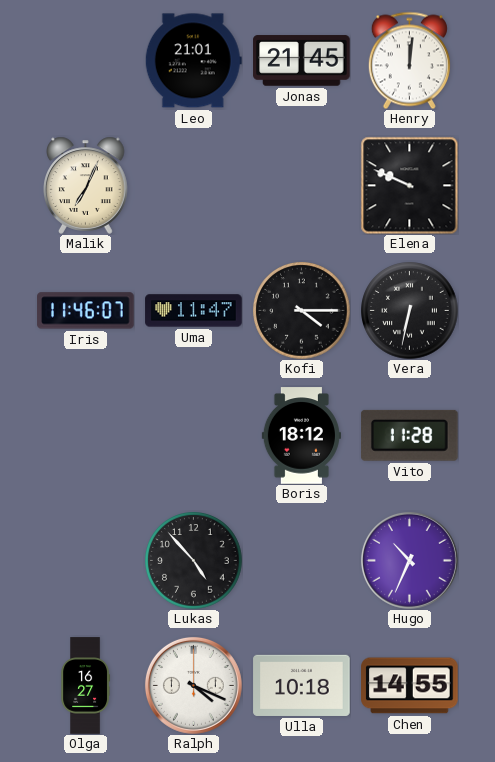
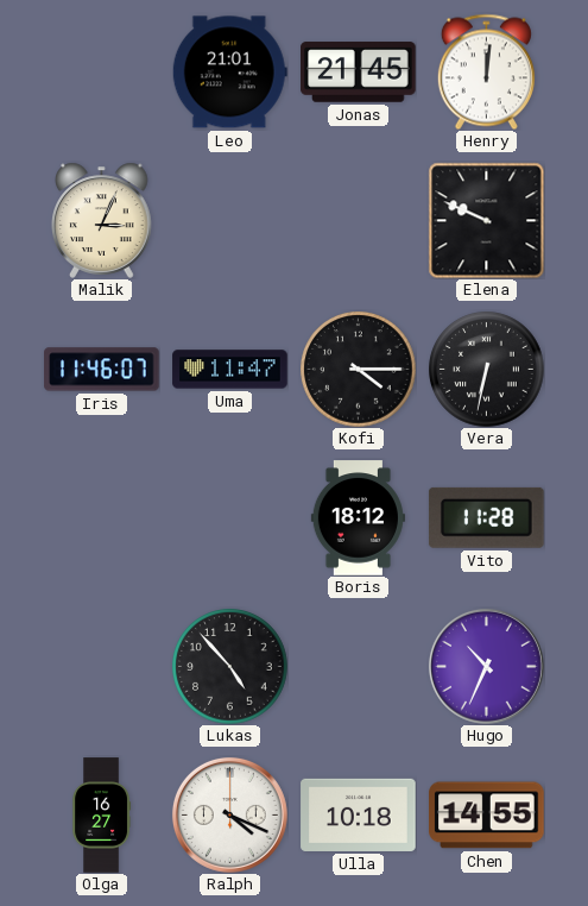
Malik: 7:04 -> 3:04 (102, 220)
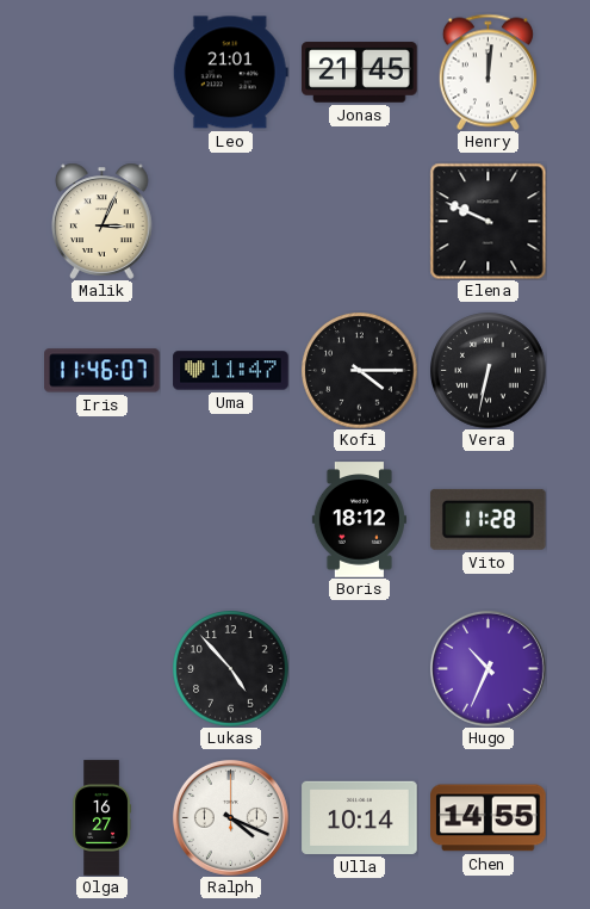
Ulla: 10:18 -> 10:14 (360, 817)
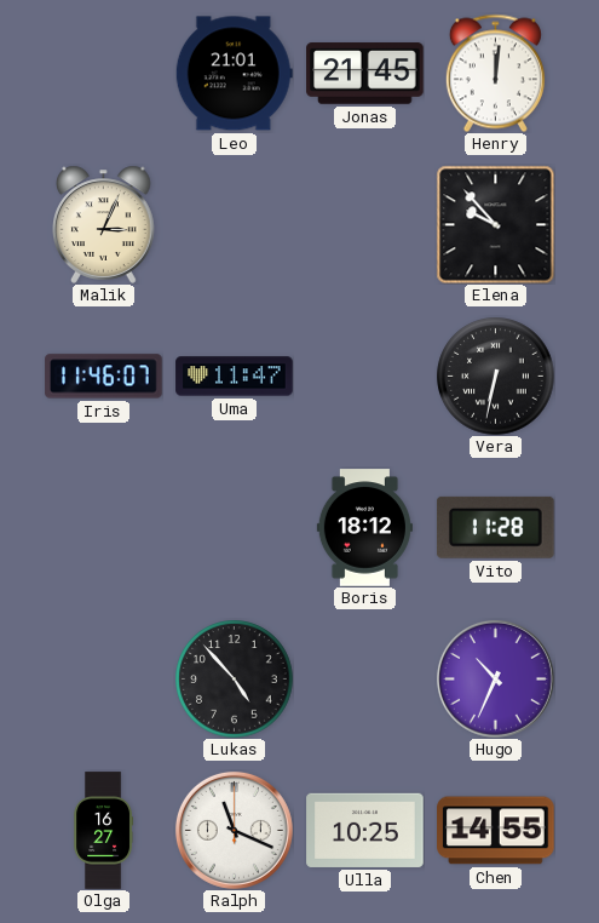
Elena: 9:49 -> 9:53 (495, 224)
Kofi: 4:15 -> none (360, 371)
Ralph: 4:19 -> 11:19 (234, 830)
Ulla: 10:14 -> 10:25 (365, 830)
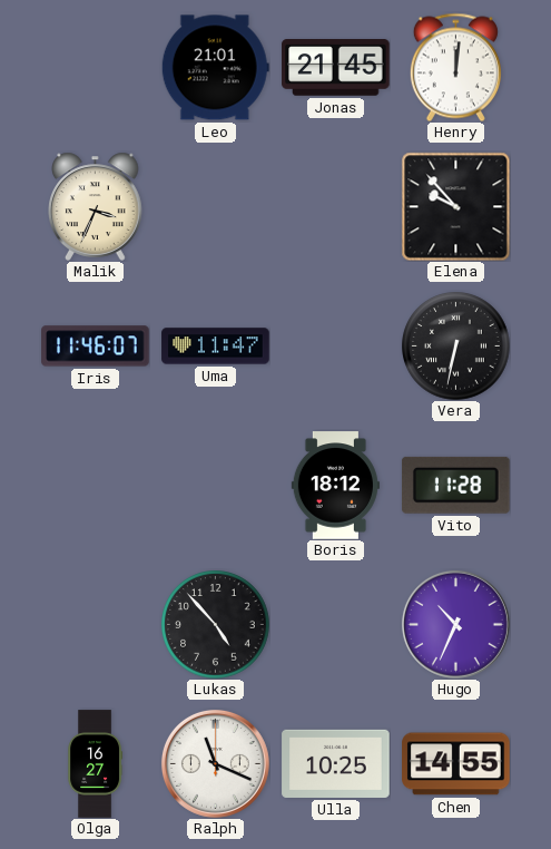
Malik: 3:04 -> 3:34 (96, 206)
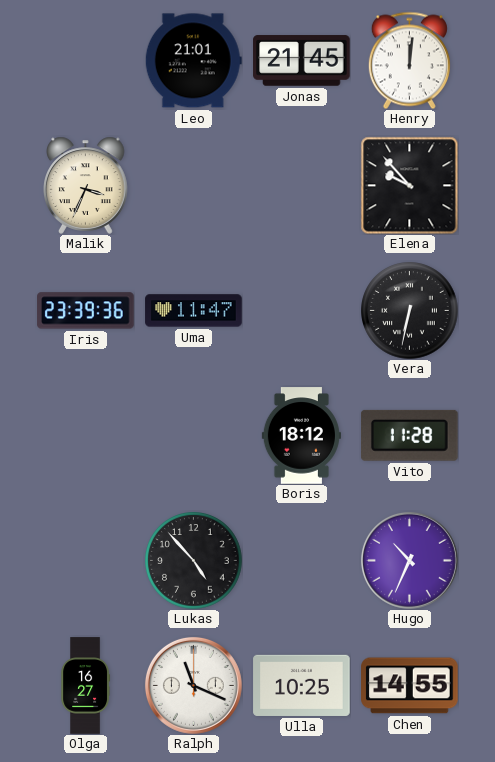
Iris: 11:46 -> 23:39 (86, 311)
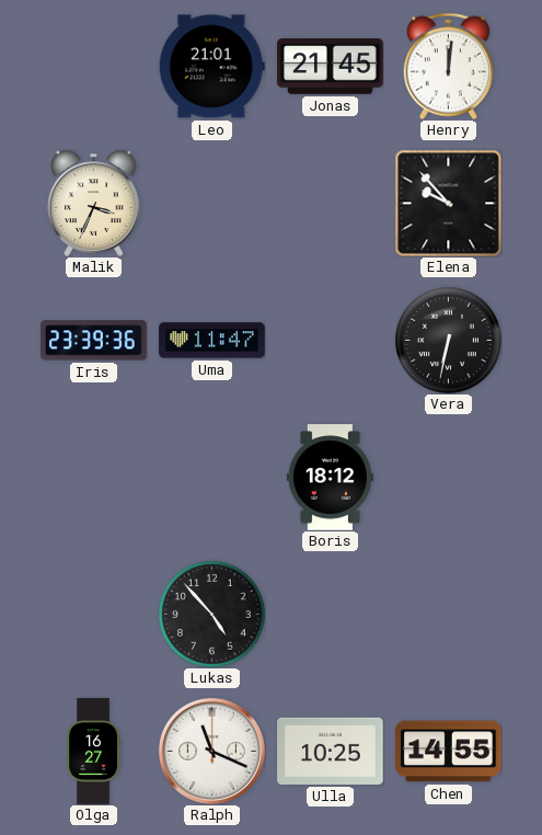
Vito: 11:28 -> none (409, 435)
Hugo: 10:34 -> none (409, 560)
